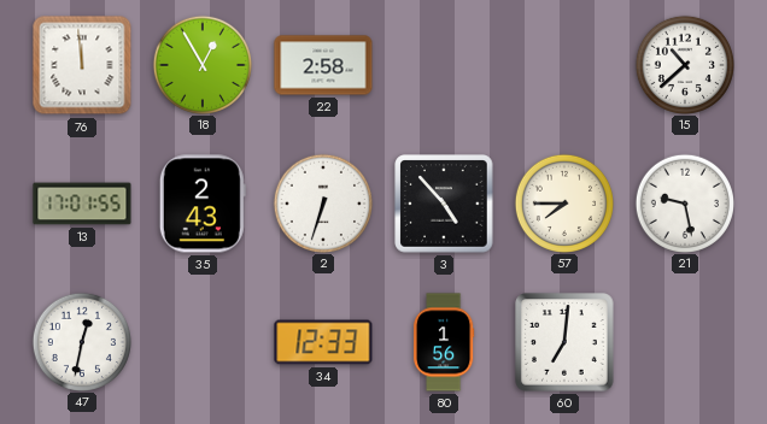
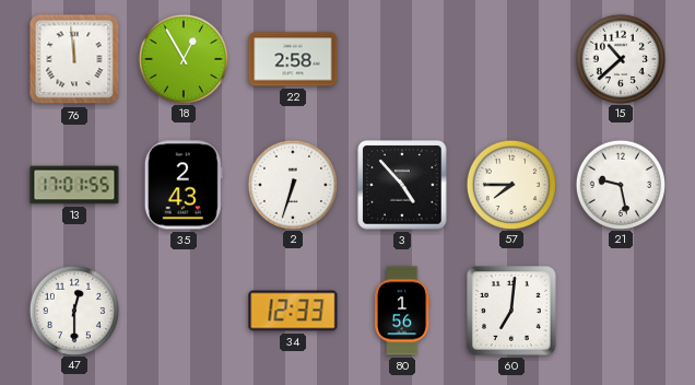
47: 12:32 -> 12:30 (73, 310)
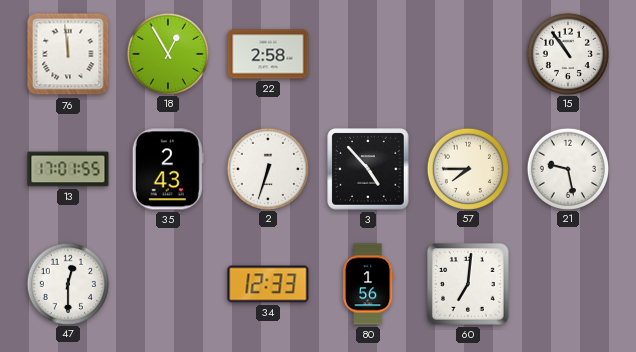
15: 10:38 -> 10:54 (567, 53)
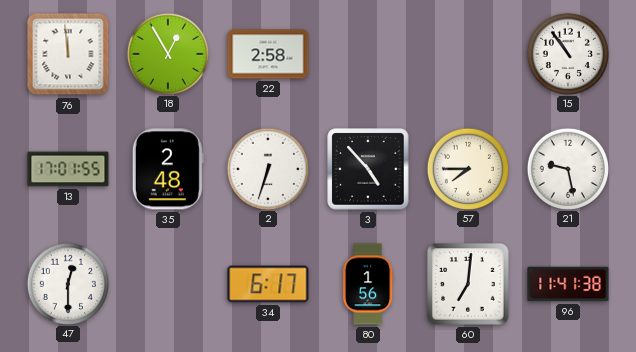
35: 2:43 -> 2:48 (168, 169)
34: 12:33 -> 6:17 (268, 284)
96: none -> 11:41 (568, 284)
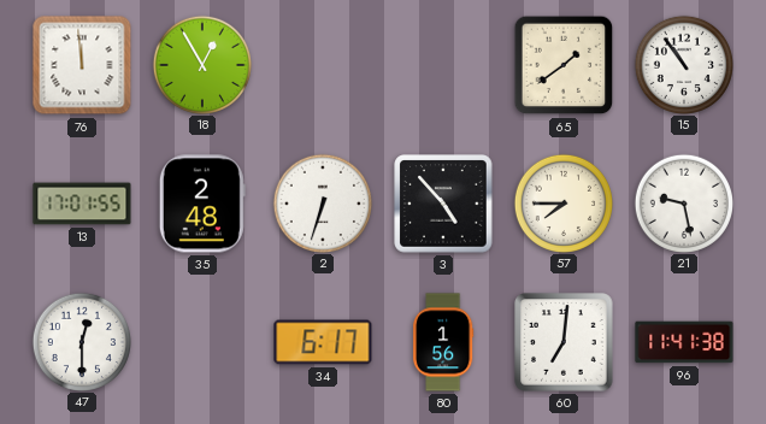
22: 2:58 -> none (268, 54)
65: none -> 1:39 (564, 65)
